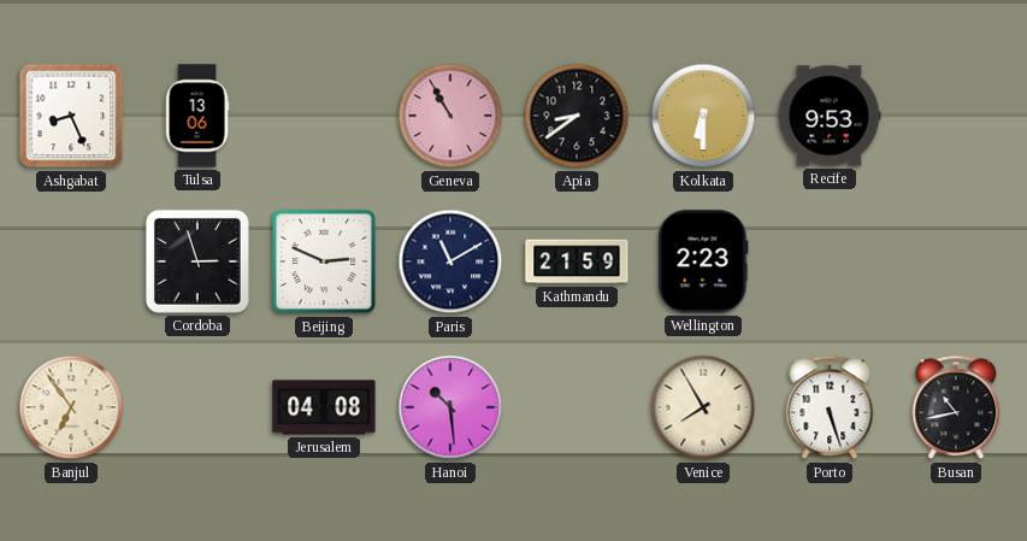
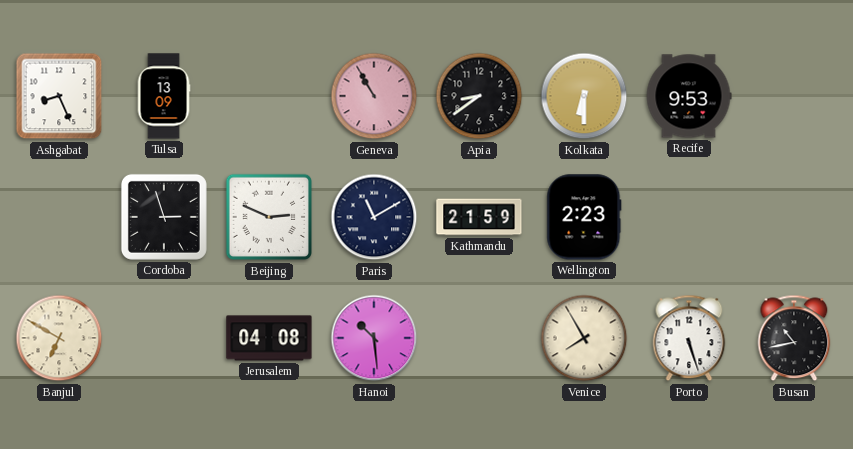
Tulsa: 13:06 -> 13:09 (164, 96)
Banjul: 6:54 -> 6:50 (59, 338)
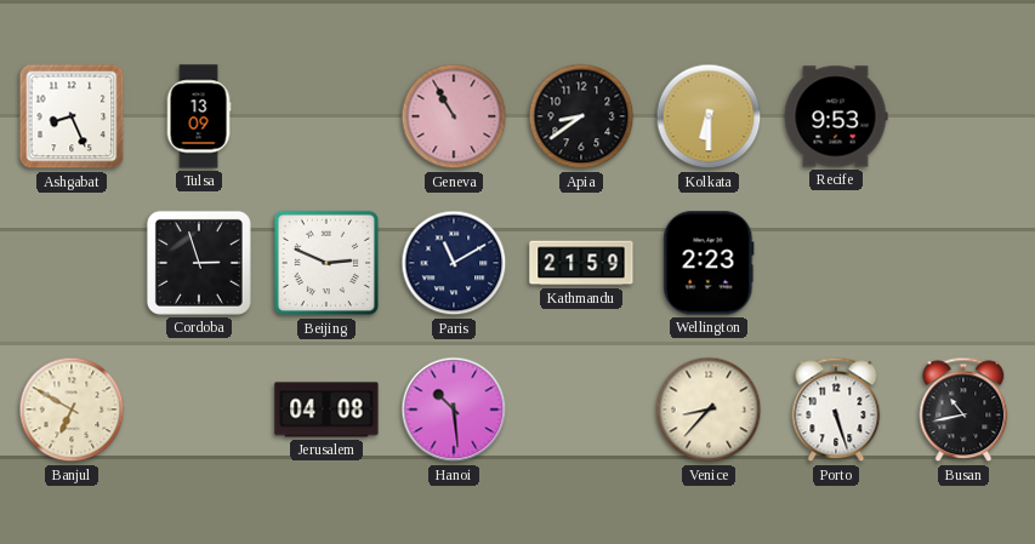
Venice: 7:55 -> 8:37 (709, 410)
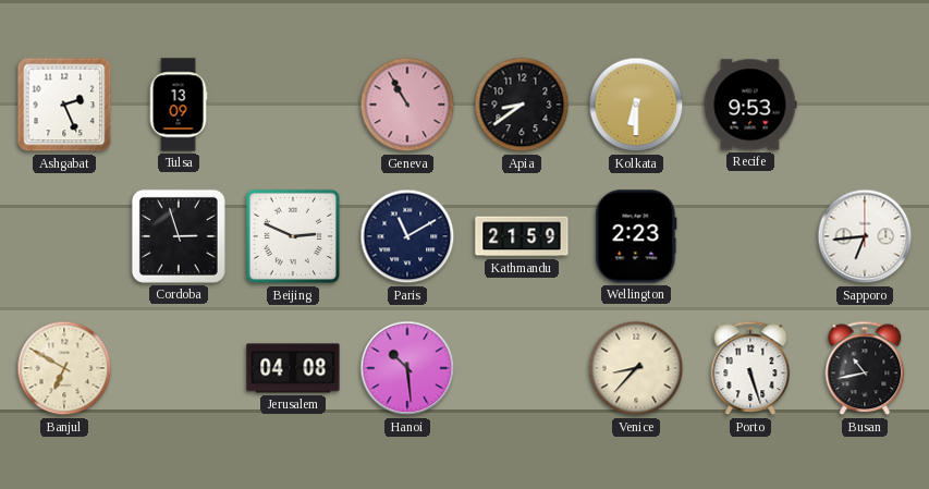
Ashgabat: 8:26 -> 2:26 (64, 105)
Sapporo: none -> 6:44 (865, 236)
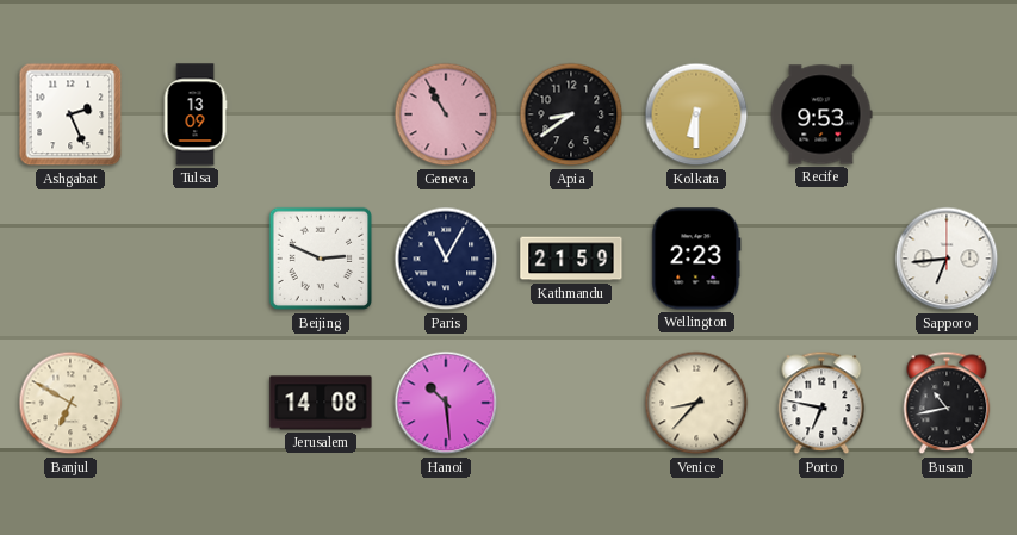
Cordoba: 2:57 -> none (179, 236)
Paris: 11:10 -> 11:05 (446, 259)
Jerusalem: 04:08 -> 14:08 (321, 403)
Porto: 5:27 -> 6:47 (821, 403)
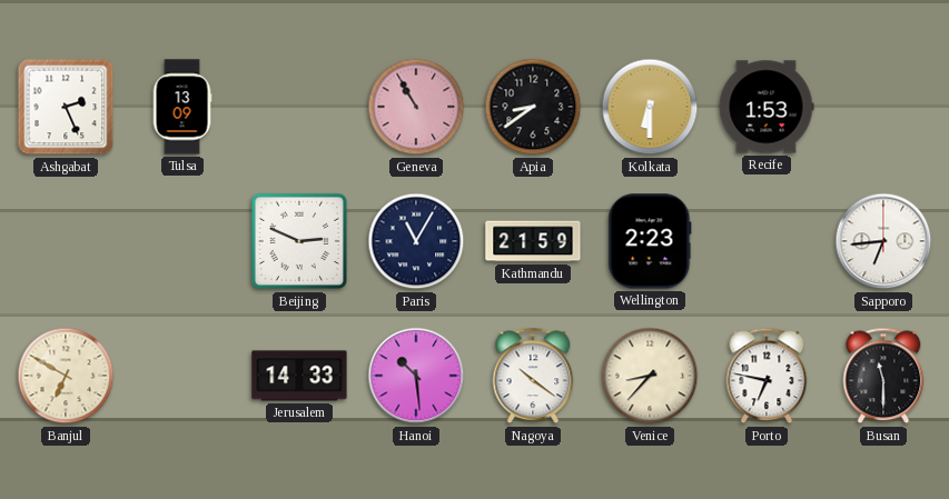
Recife: 9:53 -> 1:53 (767, 107)
Jerusalem: 14:08 -> 14:33 (299, 376)
Nagoya: none -> 10:21 (533, 376)
Busan: 10:43 -> 11:30 (883, 376)
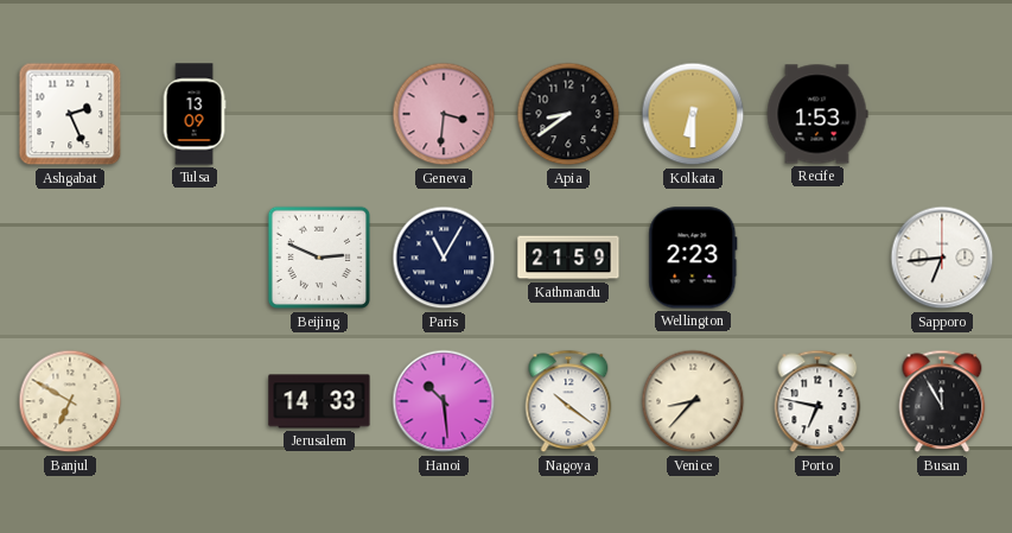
Geneva: 10:55 -> 3:31 (444, 114)
Busan: 11:30 -> 11:55 (942, 401)
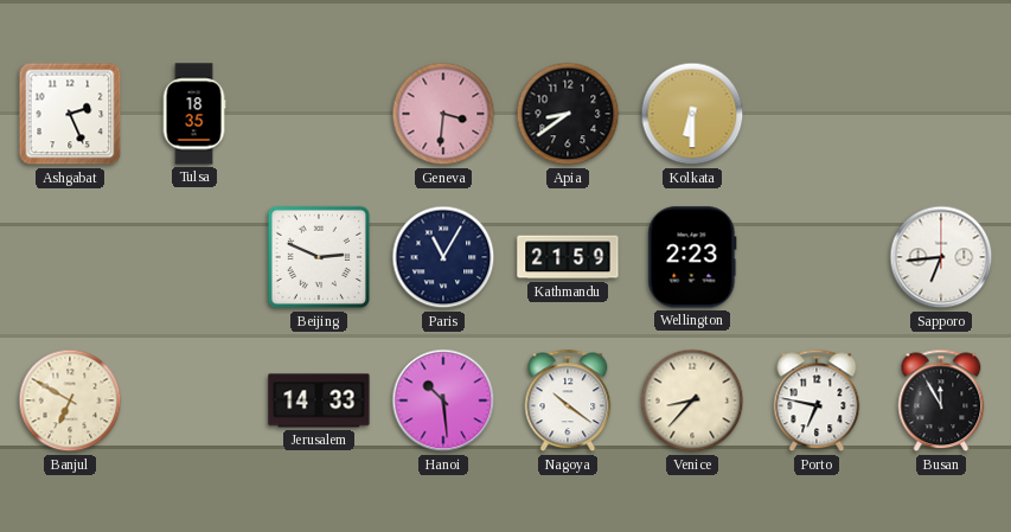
Tulsa: 13:09 -> 18:35 (194, 114)
Recife: 1:53 -> none (817, 114)
